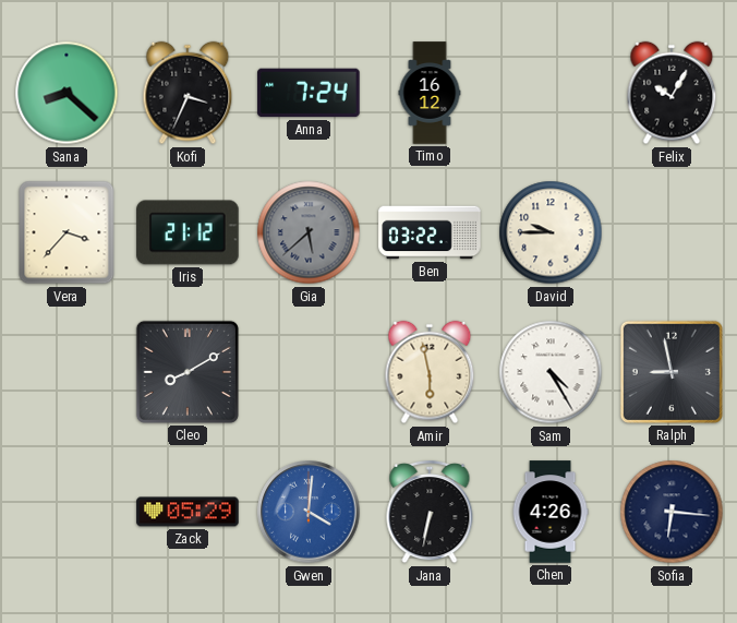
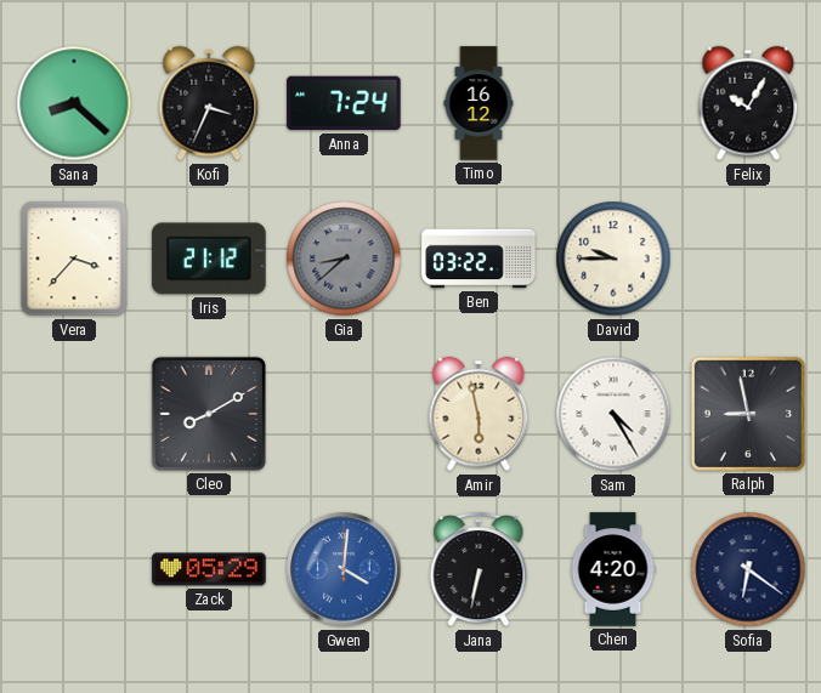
Gia: 5:38 -> 8:38 (344, 259)
Chen: 4:26 -> 4:20 (613, 569)
Sofia: 6:16 -> 6:21 (748, 569)
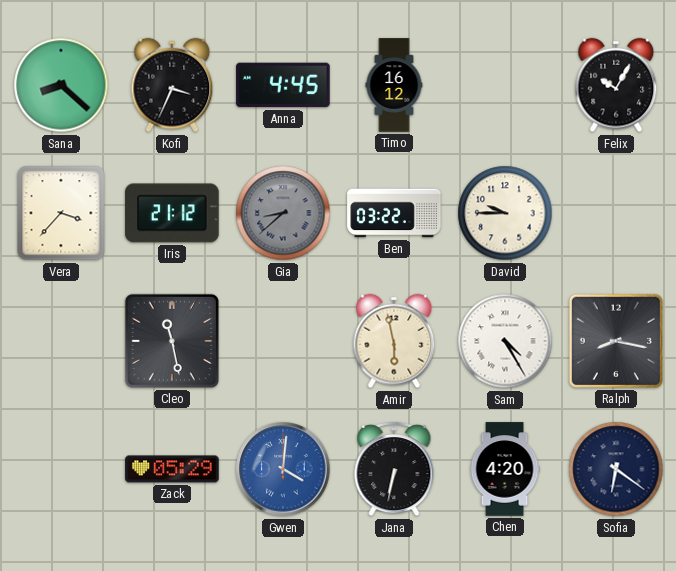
Anna: 7:24 -> 4:45 (283, 85)
Cleo: 8:10 -> 11:28 (172, 341)
Ralph: 8:58 -> 8:17 (616, 341)
